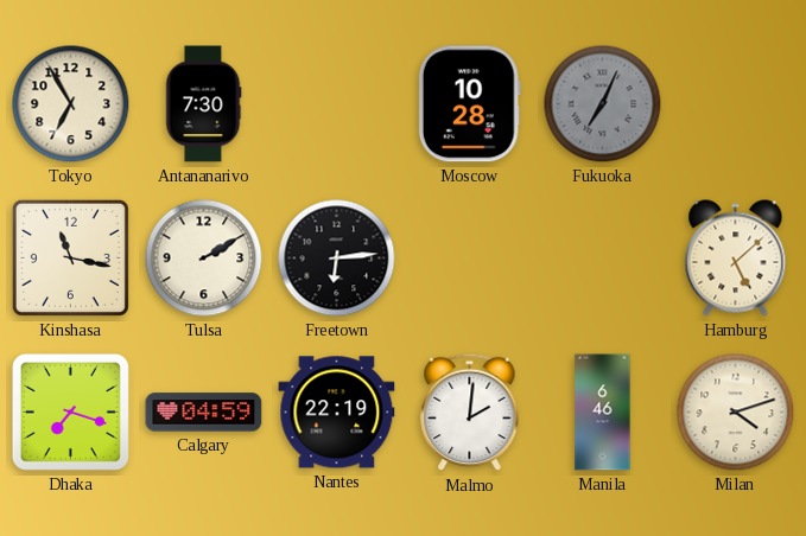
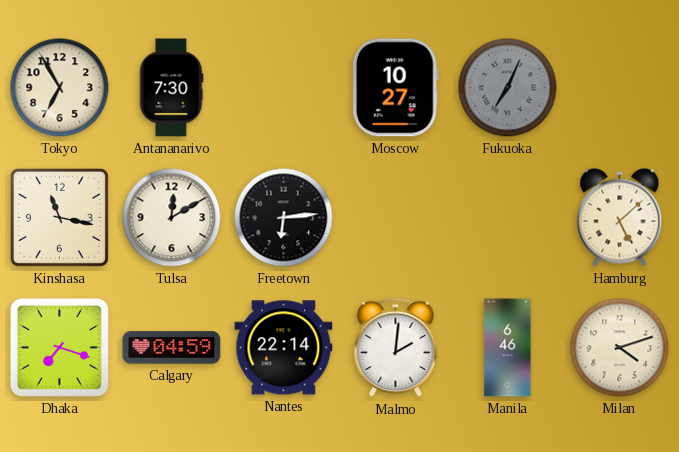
Moscow: 10:28 -> 10:27 (395, 88)
Tulsa: 2:10 -> 12:10 (172, 218)
Nantes: 22:19 -> 22:14 (284, 348)
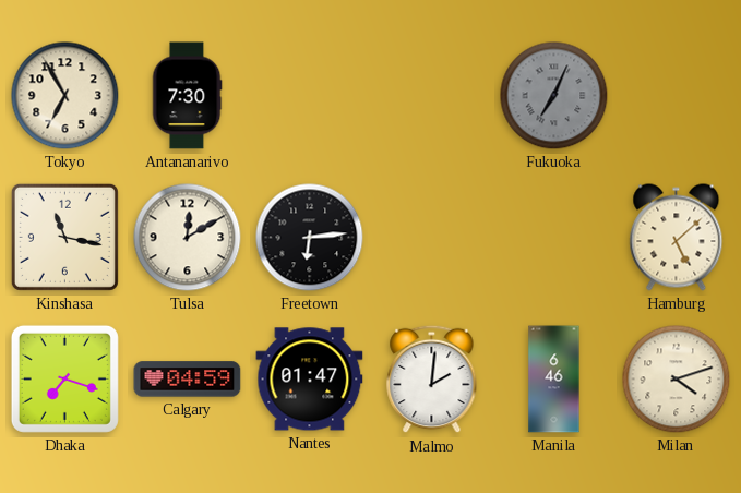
Moscow: 10:27 -> none (395, 88)
Nantes: 22:14 -> 01:47 (310, 380)
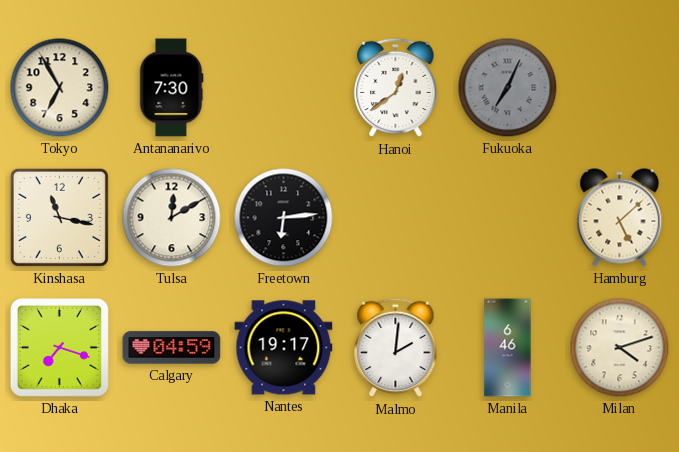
Hanoi: none -> 12:39 (396, 88)
Nantes: 01:47 -> 19:17 (284, 348)
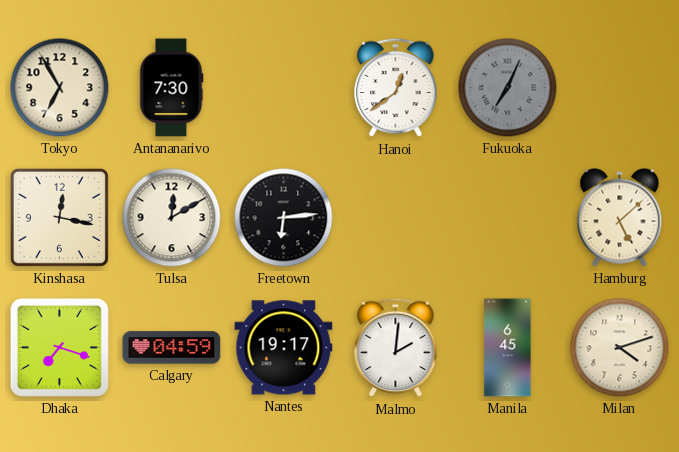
Kinshasa: 11:17 -> 12:17 (59, 217)
Manila: 6:46 -> 6:45 (508, 348)
